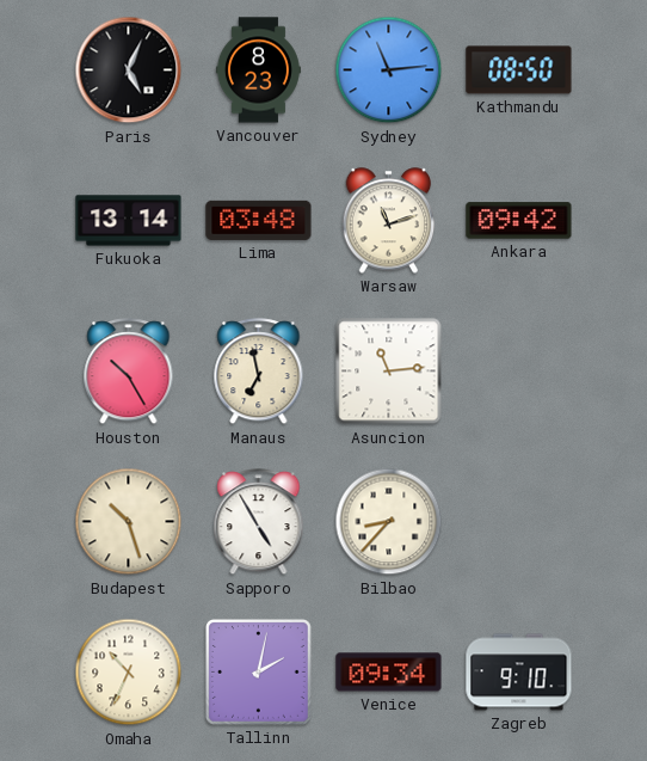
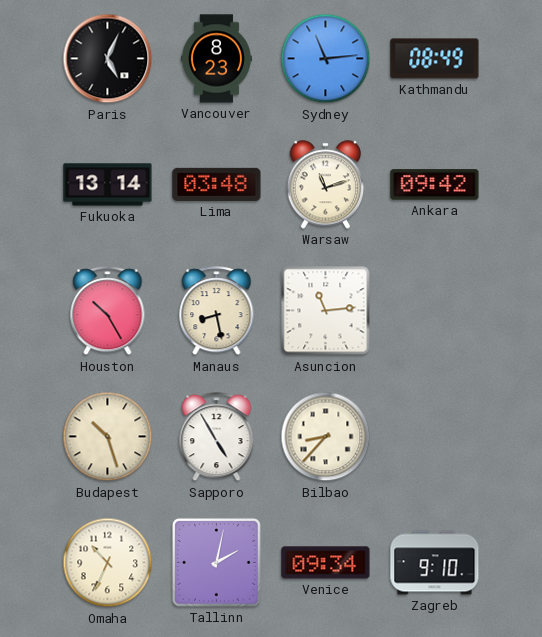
Kathmandu: 08:50 -> 08:49 (435, 59)
Manaus: 6:58 -> 8:28 (217, 311)
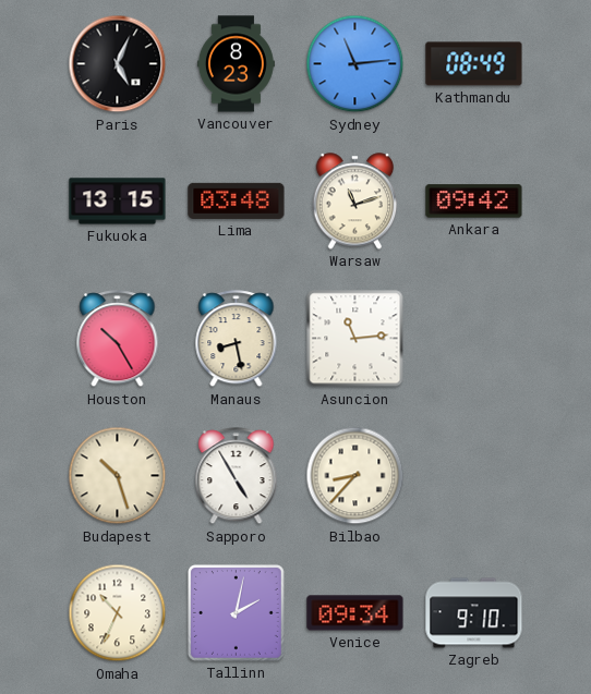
Fukuoka: 13:14 -> 13:15 (118, 202)
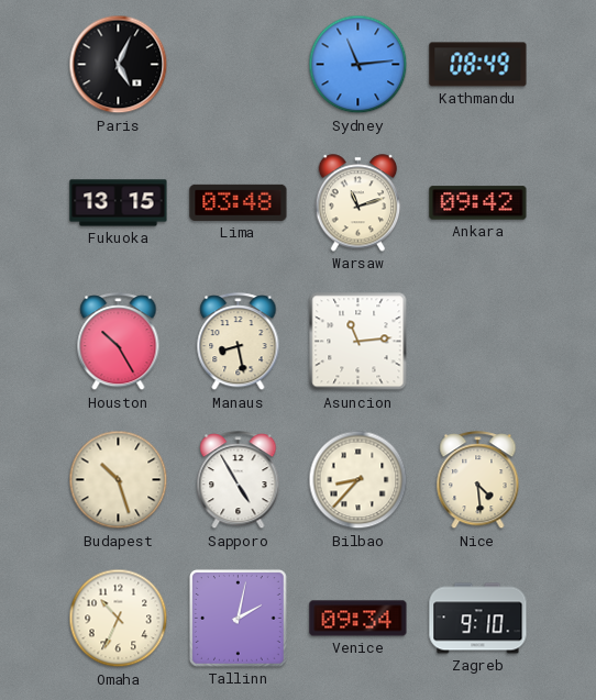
Vancouver: 8:23 -> none (236, 64)
Nice: none -> 4:29 (478, 480)
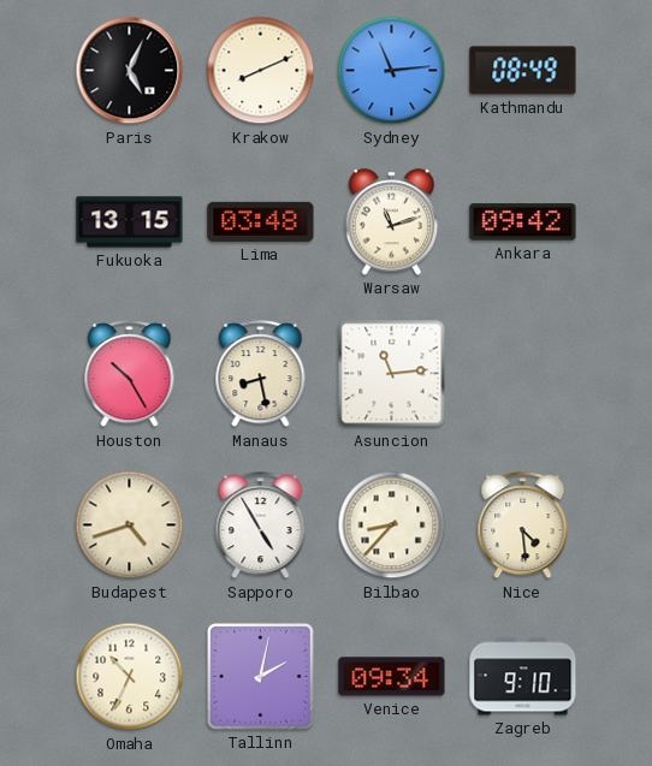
Krakow: none -> 8:11 (261, 71)
Budapest: 10:27 -> 4:42 (130, 525)
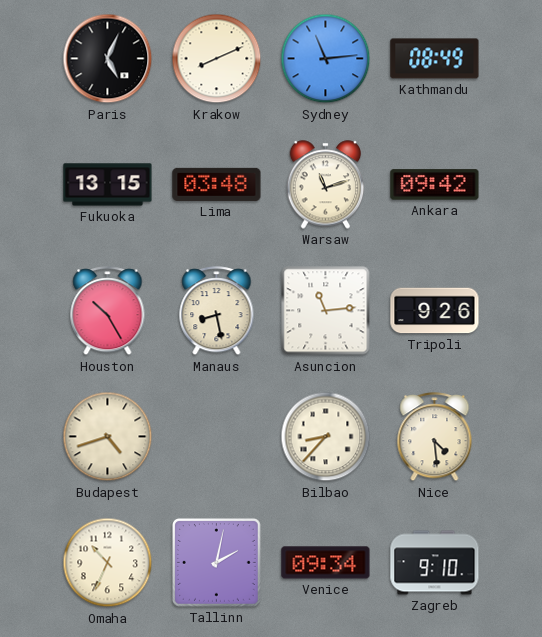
Tripoli: none -> 9:26 (435, 311)
Sapporo: 4:55 -> none (261, 525)
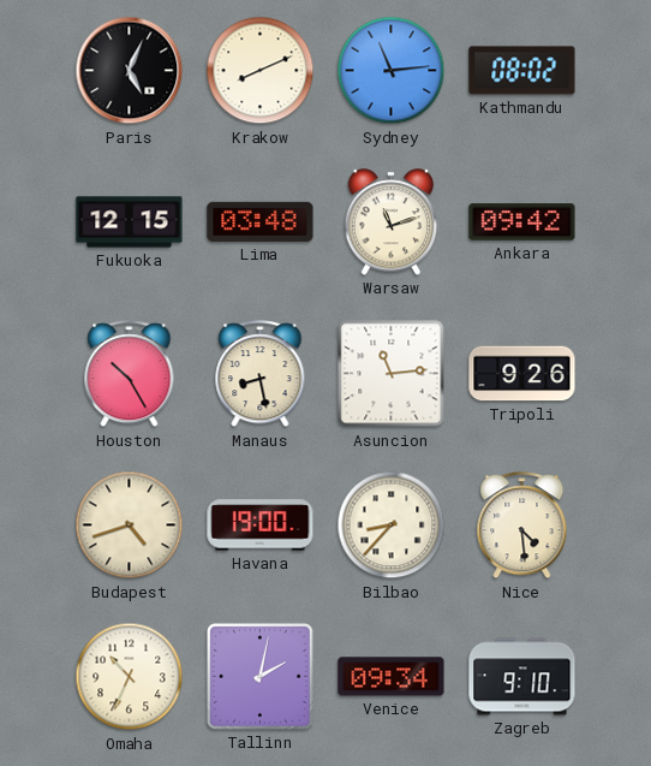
Kathmandu: 08:49 -> 08:02 (522, 71)
Fukuoka: 13:15 -> 12:15 (130, 222)
Havana: none -> 19:00 (261, 525)
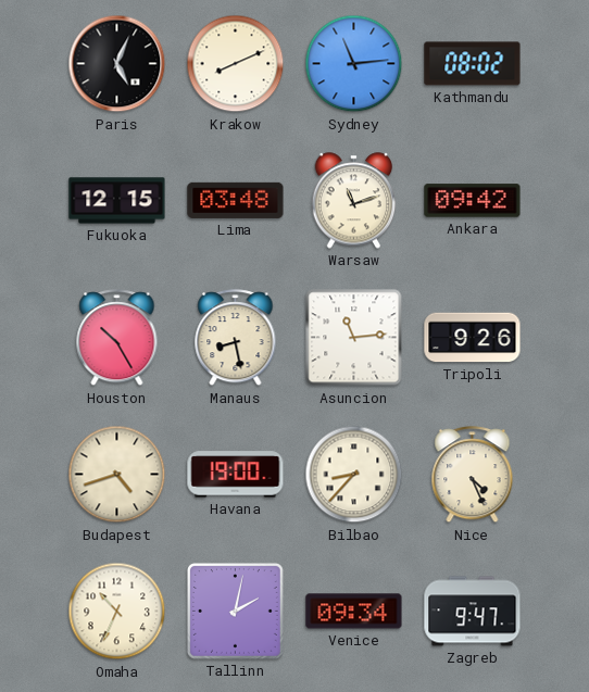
Nice: 4:29 -> 4:26 (473, 475)
Zagreb: 9:10 -> 9:47 (473, 612)
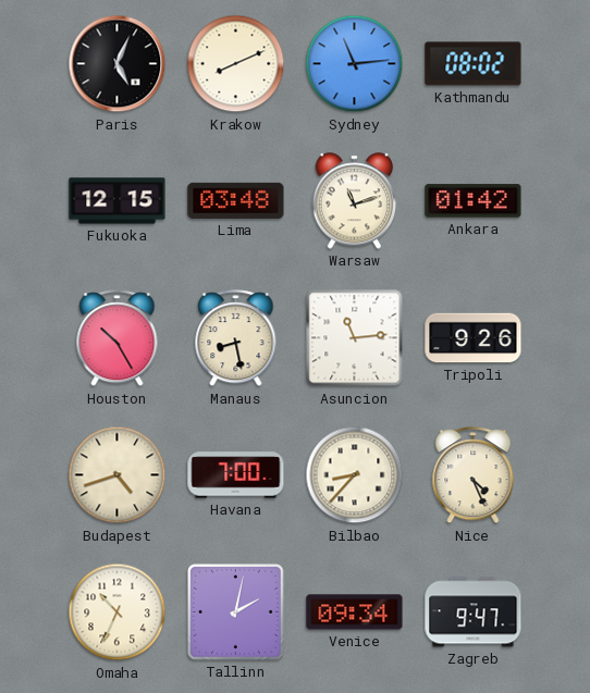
Ankara: 09:42 -> 01:42 (474, 201)
Havana: 19:00 -> 7:00 (236, 475)
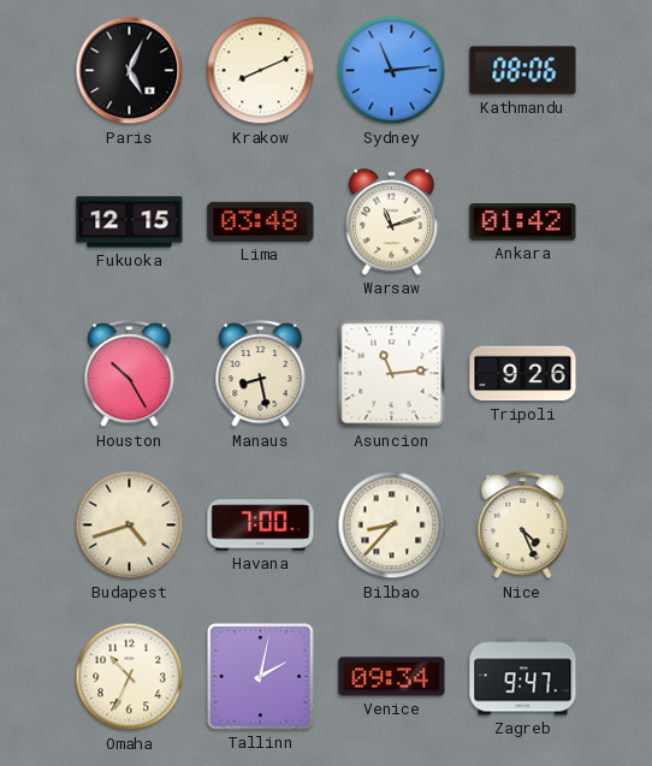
Kathmandu: 08:02 -> 08:06 (523, 71)
